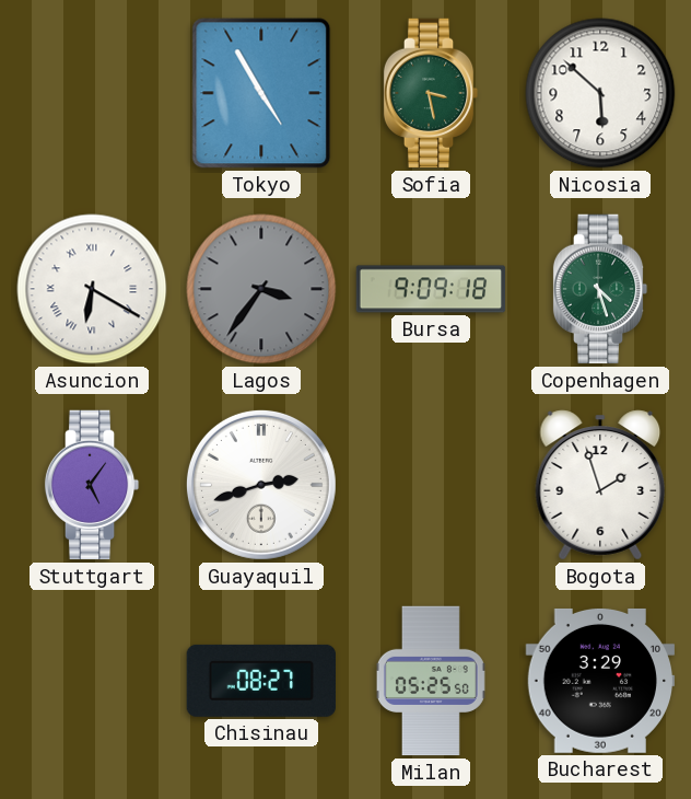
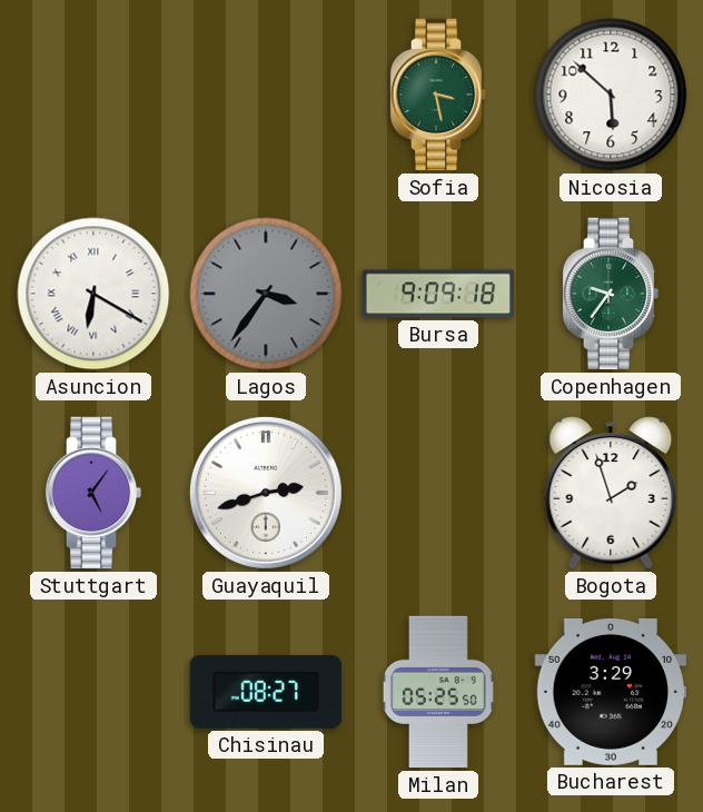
Tokyo: 4:55 -> none (261, 93)
Copenhagen: 4:27 -> 9:36 (611, 294)
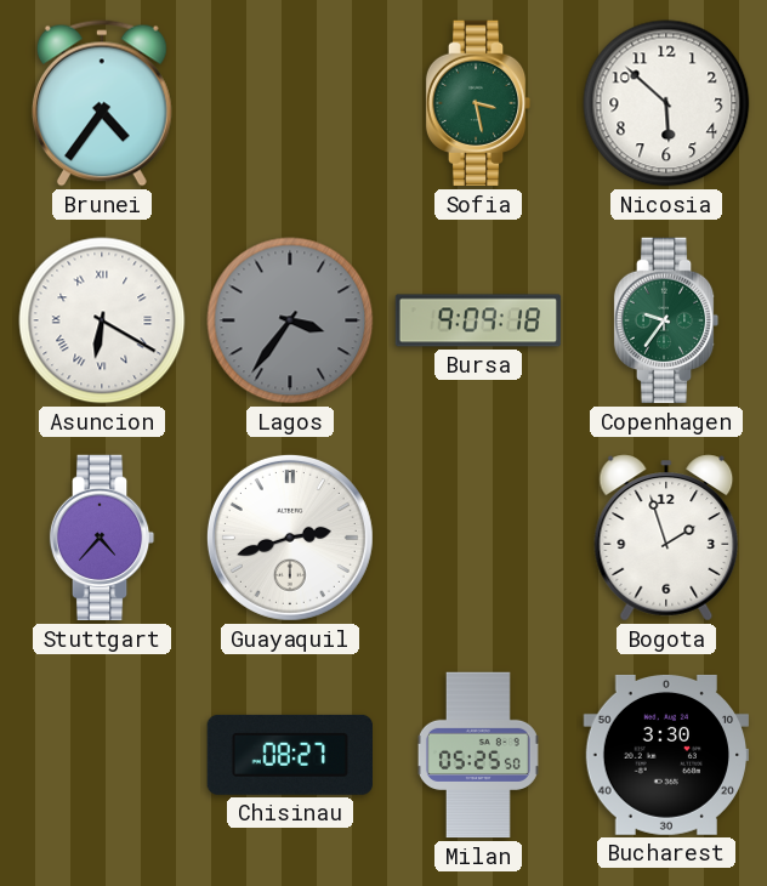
Brunei: none -> 4:36 (102, 103)
Stuttgart: 5:06 -> 4:37 (102, 538)
Bucharest: 3:29 -> 3:30 (666, 755)
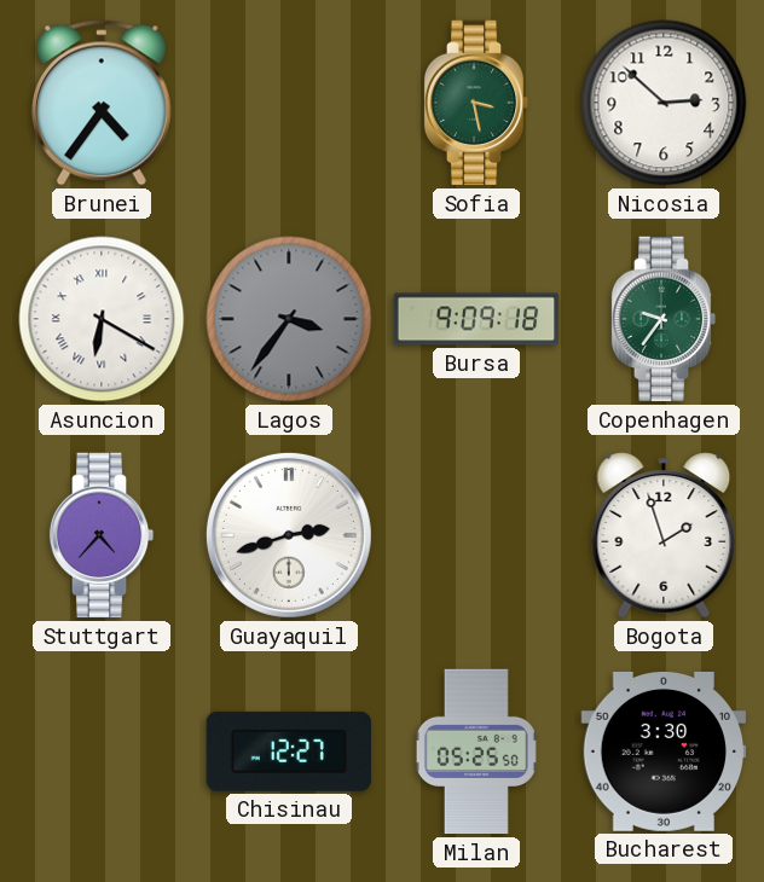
Nicosia: 5:52 -> 2:52 (664, 103)
Chisinau: 08:27 -> 12:27 (288, 752)
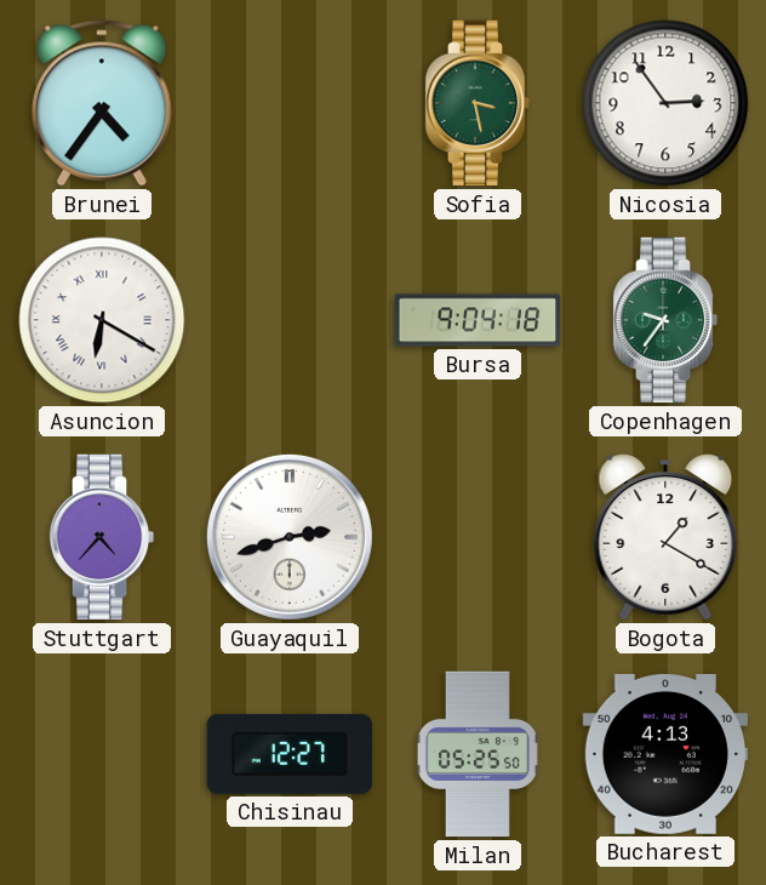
Nicosia: 2:52 -> 2:54 (665, 103)
Lagos: 3:36 -> none (289, 319)
Bursa: 9:09 -> 9:04 (478, 320)
Bogota: 1:57 -> 1:20 (665, 537)
Bucharest: 3:30 -> 4:13 (665, 754)
